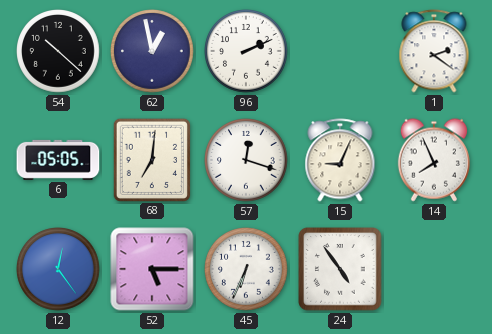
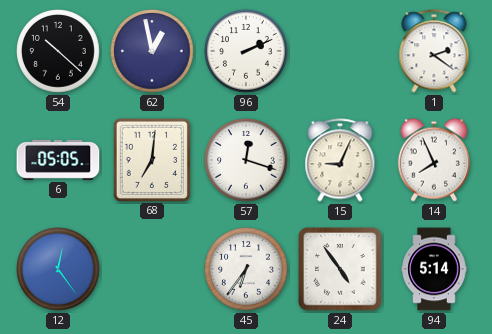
52: 5:15 -> none (152, 269)
45: 6:34 -> 6:36 (247, 270)
94: none -> 5:14 (434, 269)
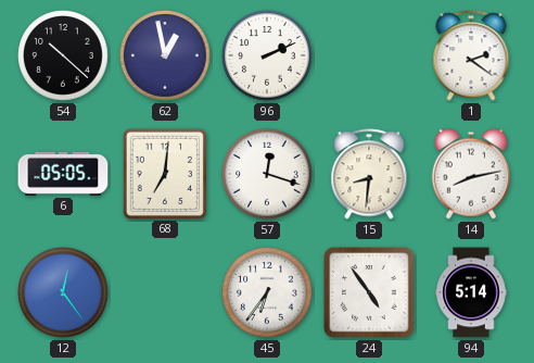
15: 9:04 -> 8:31 (369, 174)
14: 7:56 -> 8:13 (471, 174)
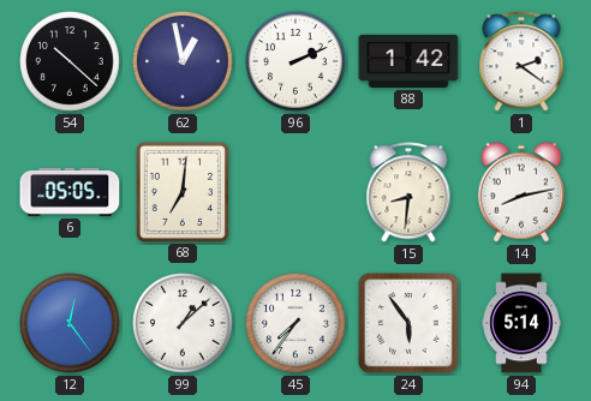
88: none -> 1:42 (408, 61)
57: 12:18 -> none (268, 175)
99: none -> 1:08 (184, 324)
45: 6:36 -> 7:36 (297, 324)
24: 4:54 -> 5:54 (408, 323)
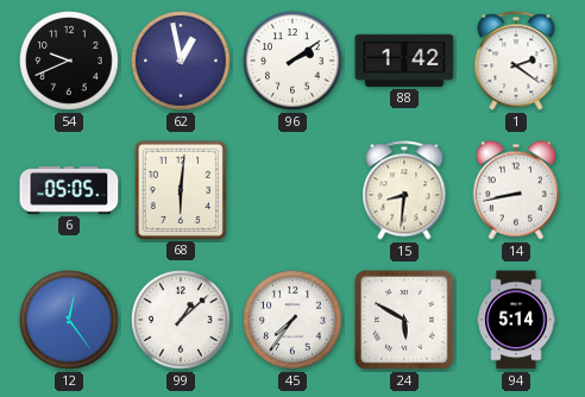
54: 10:22 -> 9:41 (70, 62)
96: 2:11 -> 2:09 (294, 62)
68: 7:01 -> 6:01 (180, 189)
14: 8:13 -> 8:43 (516, 190)
24: 5:54 -> 5:50 (404, 320)
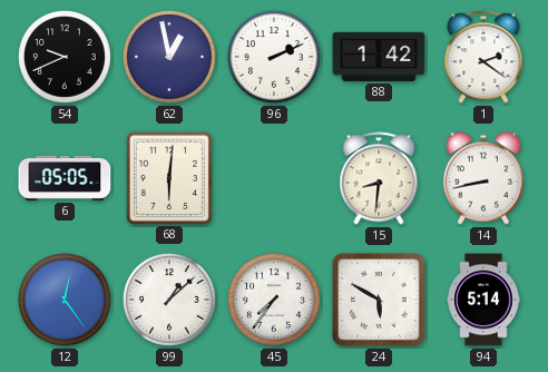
96: 2:09 -> 2:11 (275, 58)
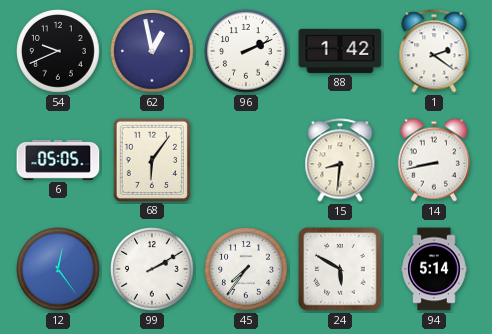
68: 6:01 -> 6:06 (151, 159)
99: 1:08 -> 2:10 (153, 270)
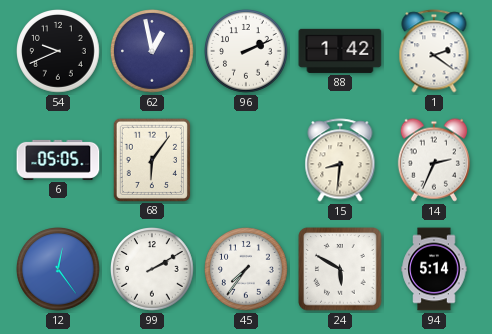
14: 8:43 -> 2:34 (434, 160)
